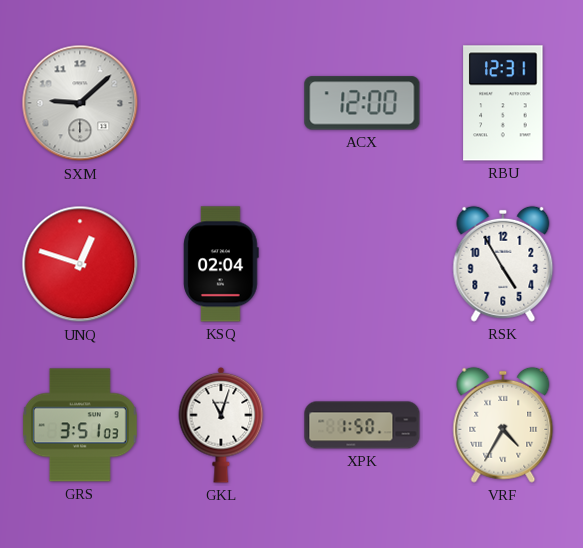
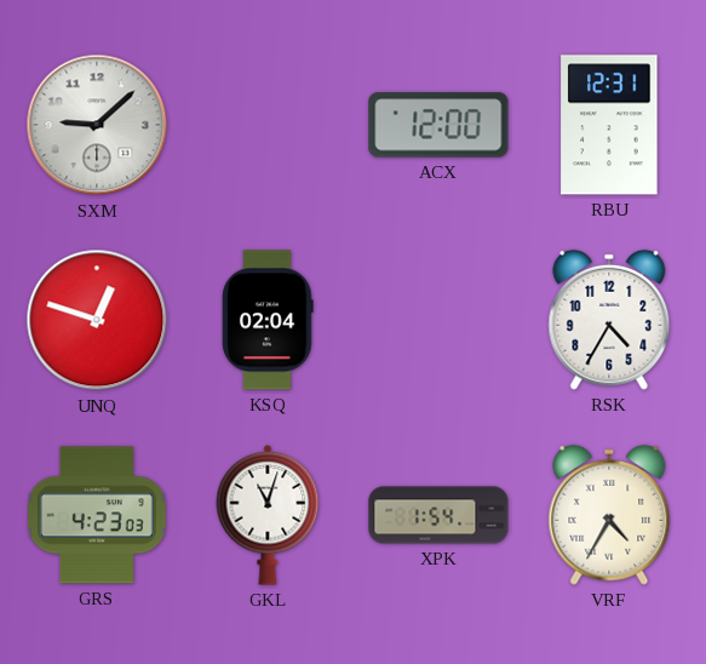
RSK: 4:55 -> 4:35 (609, 320)
GRS: 3:51 -> 4:23 (97, 515)
XPK: 1:50 -> 1:54 (438, 515)
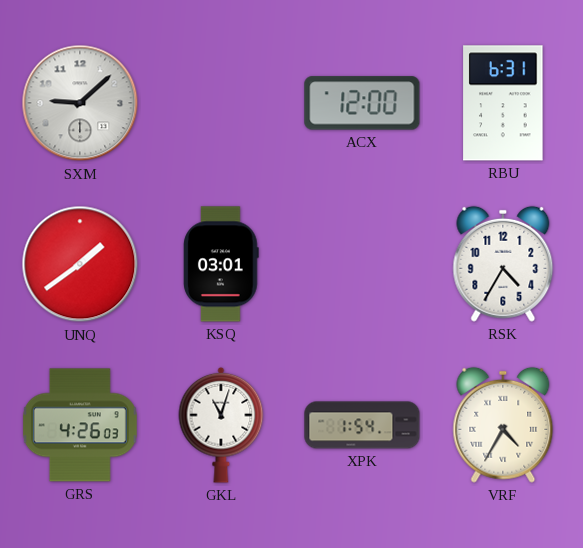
RBU: 12:31 -> 6:31 (503, 103)
UNQ: 12:48 -> 1:39 (80, 264)
KSQ: 02:04 -> 03:01 (221, 264)
GRS: 4:23 -> 4:26 (80, 425)
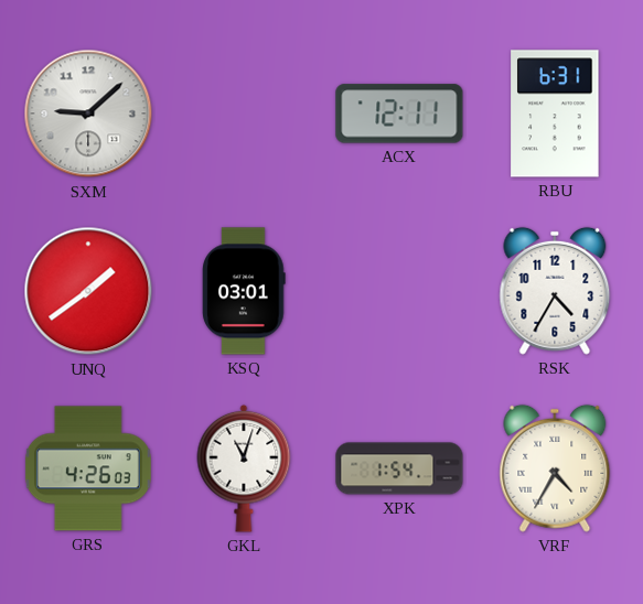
ACX: 12:00 -> 12:11 (399, 114)
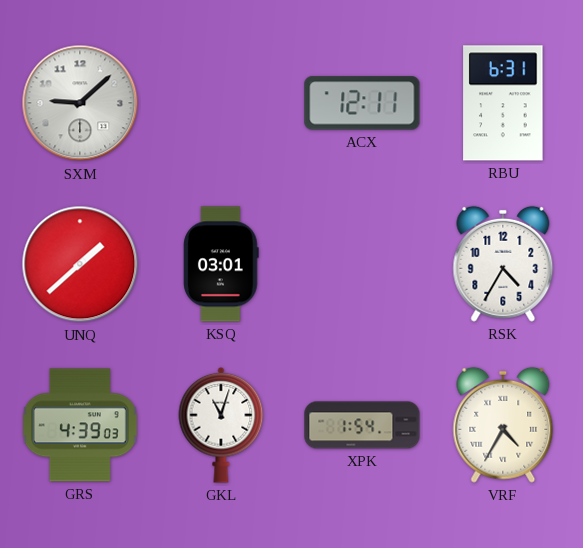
UNQ: 1:39 -> 1:38 (80, 264)
GRS: 4:26 -> 4:39 (80, 425)
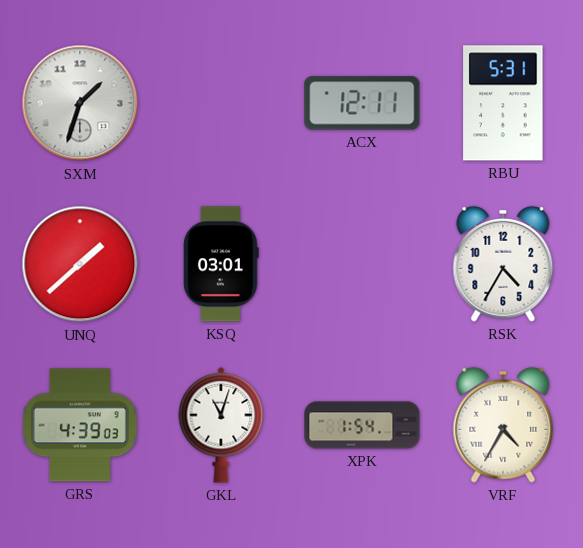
SXM: 9:08 -> 1:33 (80, 103)
RBU: 6:31 -> 5:31 (503, 103)
